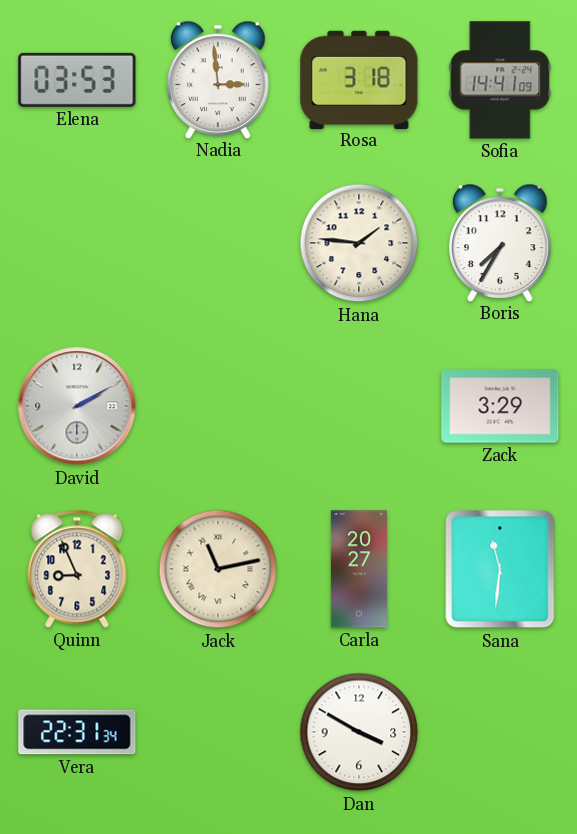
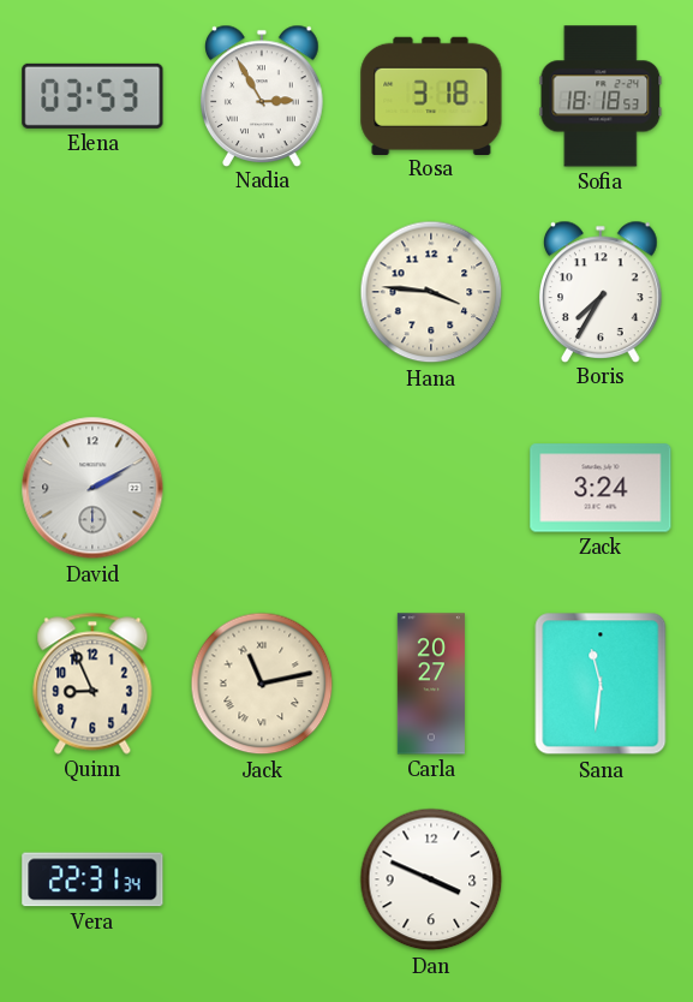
Nadia: 2:59 -> 2:55 (263, 95)
Sofia: 14:41 -> 18:18 (601, 96)
Hana: 1:46 -> 3:46 (431, 292)
Zack: 3:29 -> 3:24 (601, 488)
Dan: 3:50 -> 3:49 (431, 879)
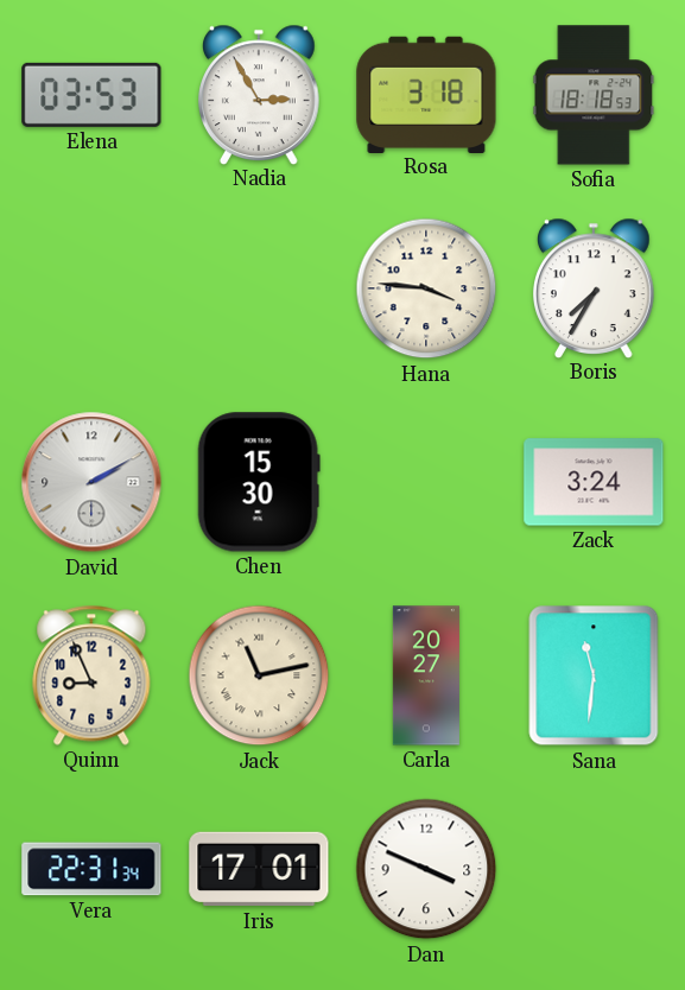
Chen: none -> 15:30 (259, 482)
Iris: none -> 17:01 (259, 869)
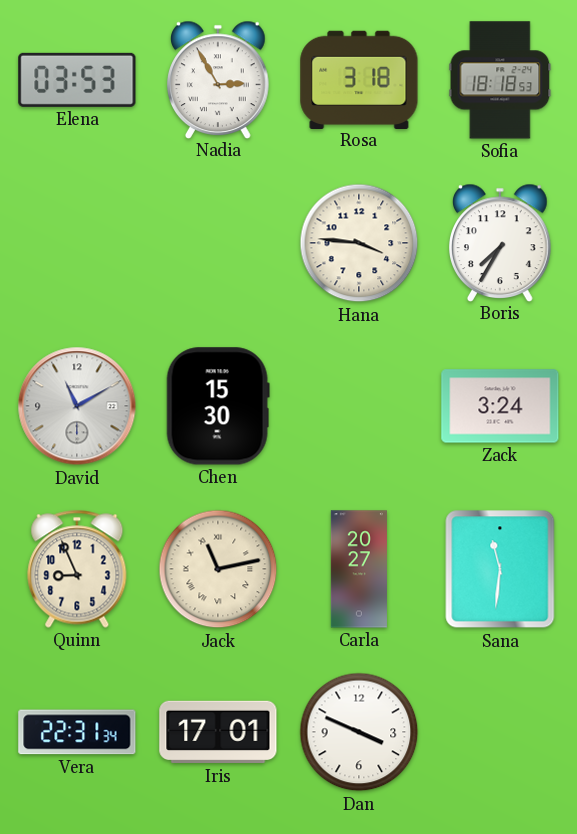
David: 2:10 -> 11:10 (77, 406)
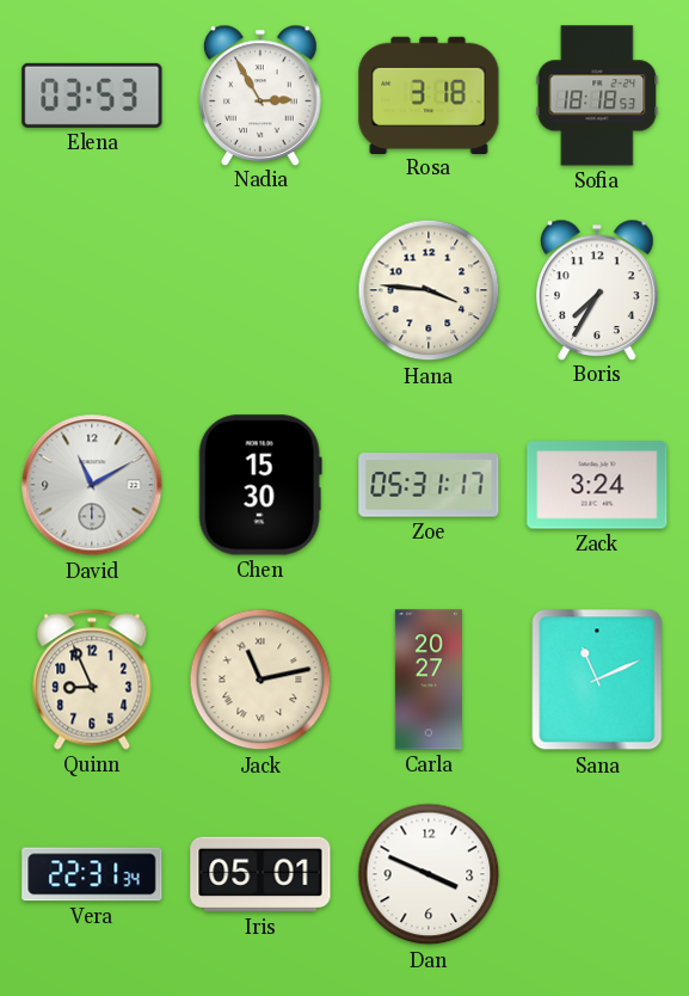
Zoe: none -> 05:31 (429, 485)
Sana: 11:31 -> 11:11 (597, 680)
Iris: 17:01 -> 05:01 (260, 874)
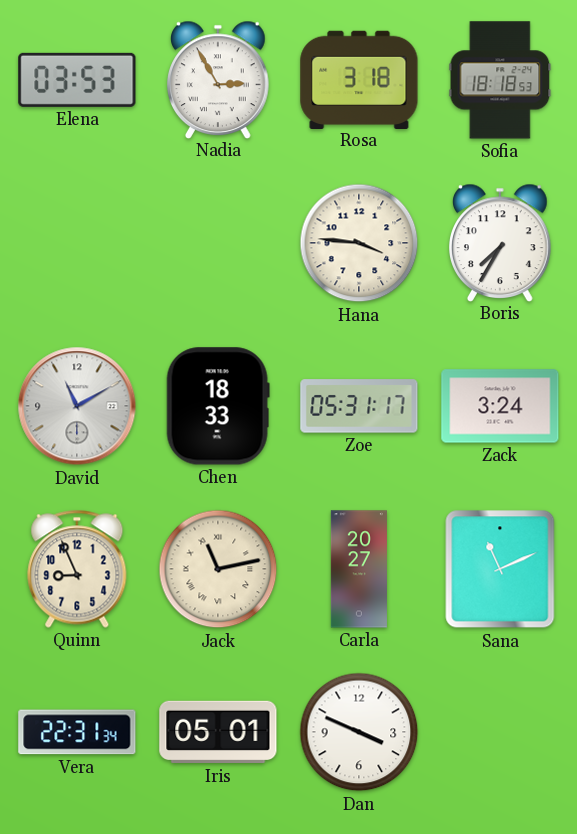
Chen: 15:30 -> 18:33 (218, 406)
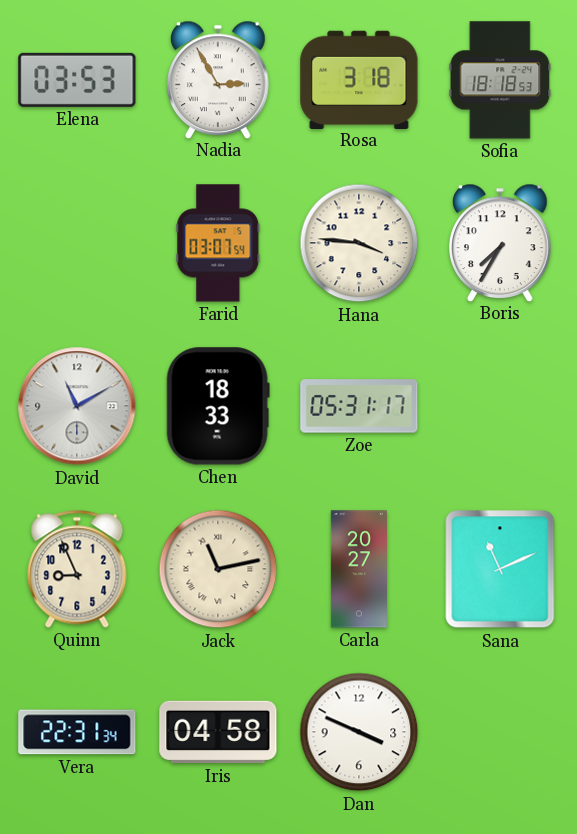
Farid: none -> 03:07 (218, 243)
Zack: 3:24 -> none (500, 406)
Iris: 05:01 -> 04:58 (218, 732)
